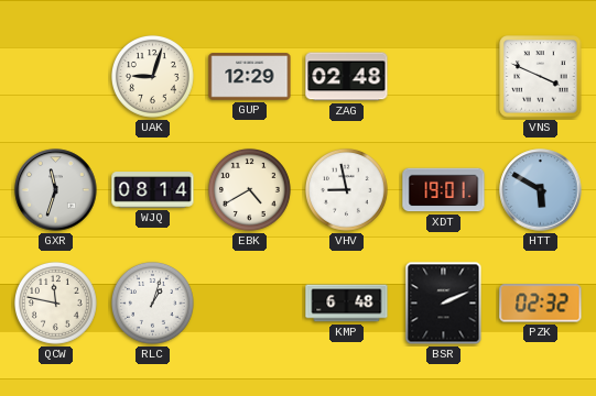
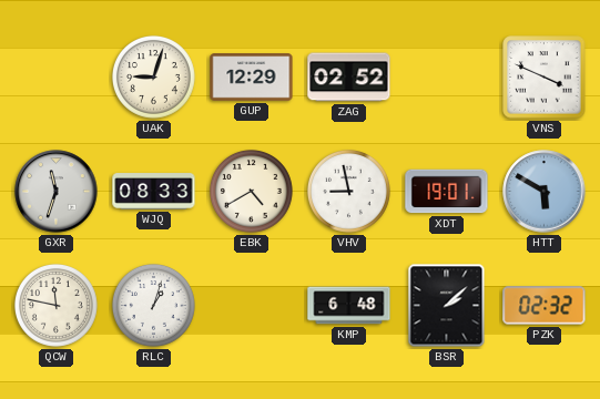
ZAG: 02:48 -> 02:52 (349, 78)
WJQ: 08:14 -> 08:33 (154, 192)
BSR: 2:11 -> 2:08 (447, 306)
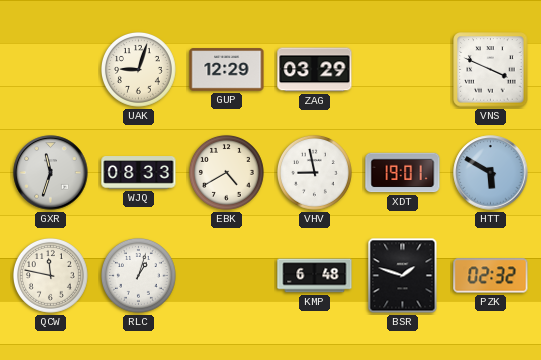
ZAG: 02:52 -> 03:29 (315, 70)
BSR: 2:08 -> 1:48 (403, 276)
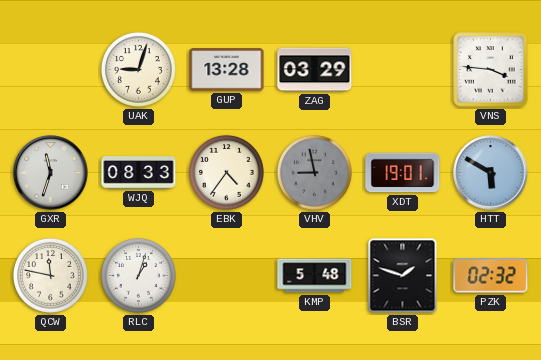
GUP: 12:29 -> 13:28 (227, 70)
VNS: 3:49 -> 3:46 (491, 70)
EBK: 4:40 -> 4:36 (226, 172)
VHV dial: white -> grey (314, 172)
KMP: 6:48 -> 5:48 (315, 276)
